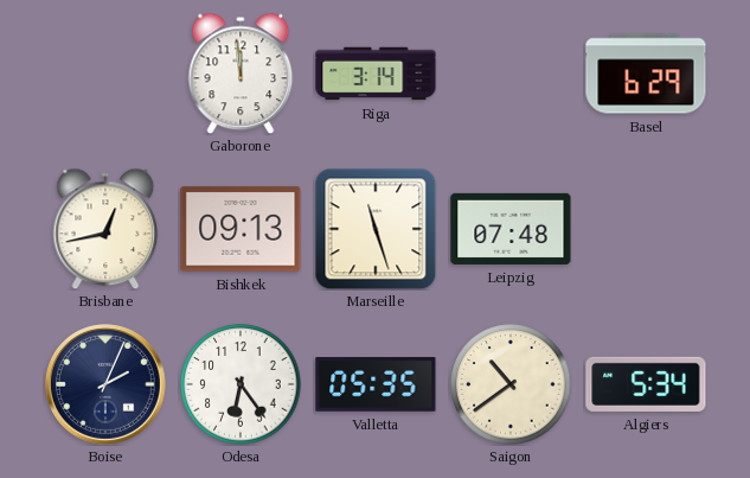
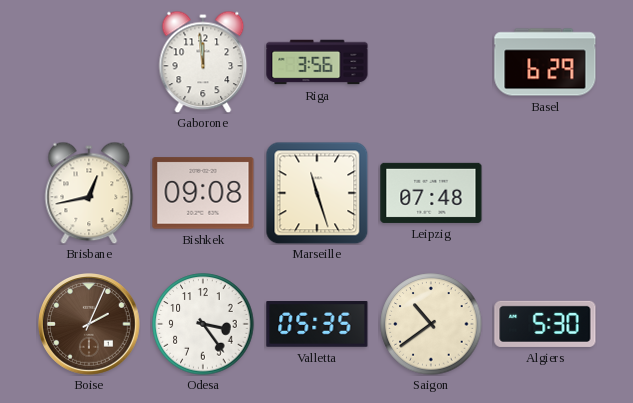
Riga: 3:14 -> 3:56 (317, 62)
Bishkek: 09:13 -> 09:08 (203, 193)
Boise dial: navy -> brown (90, 325)
Odesa: 6:24 -> 3:24 (203, 324)
Algiers: 5:34 -> 5:30 (545, 324)
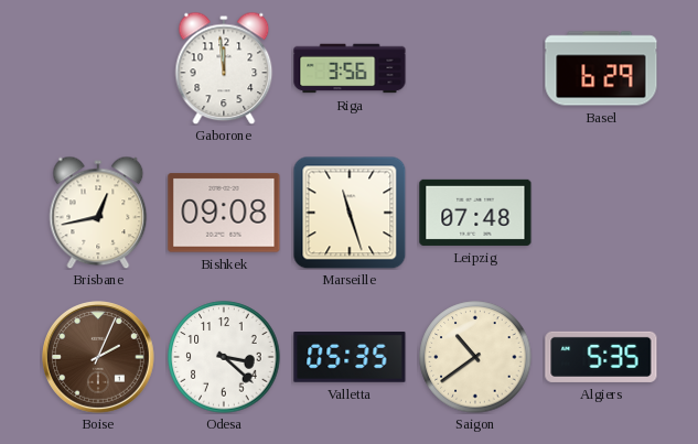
Odesa: 3:24 -> 3:22 (224, 357)
Algiers: 5:30 -> 5:35 (601, 357)
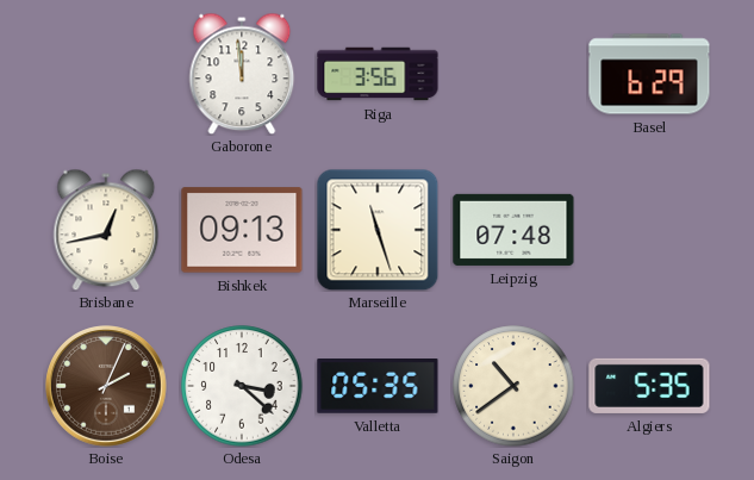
Bishkek: 09:08 -> 09:13 (242, 230)
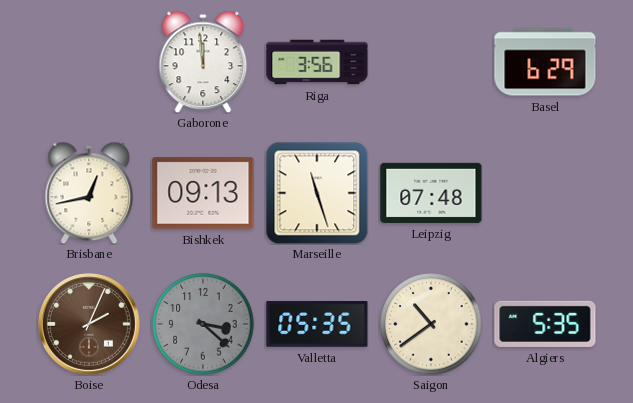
Odesa dial: white -> grey (203, 324)
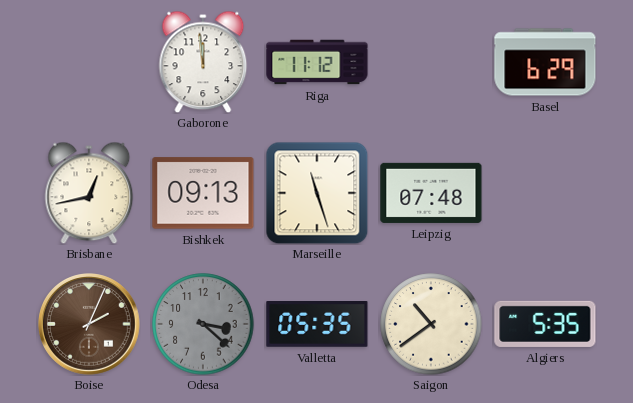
Riga: 3:56 -> 11:12 (317, 62)
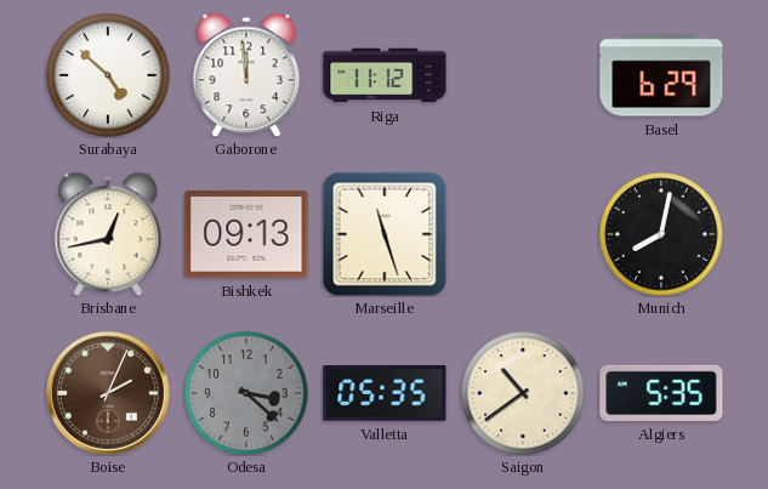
Surabaya: none -> 4:52 (108, 75)
Leipzig: 07:48 -> none (431, 193)
Munich: none -> 8:02 (661, 234)
